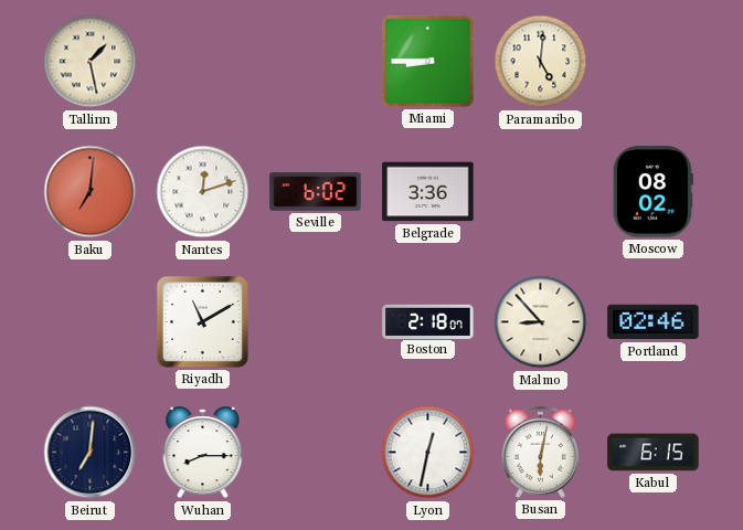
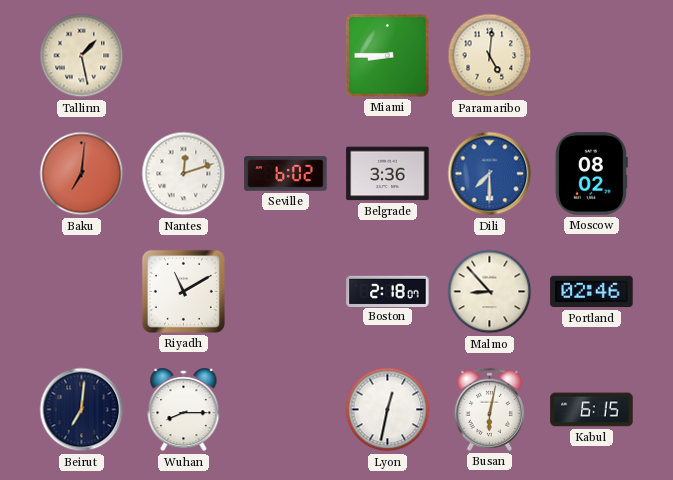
Dili: none -> 7:30 (490, 174)
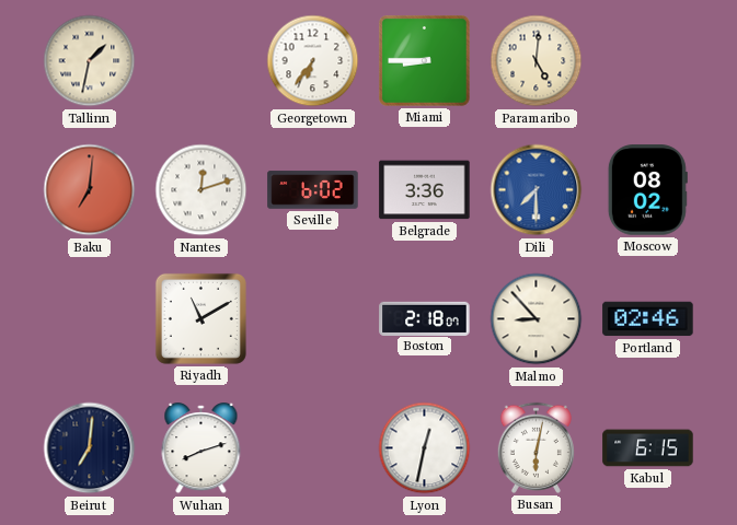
Tallinn: 1:28 -> 1:32 (90, 61)
Georgetown: none -> 6:36 (313, 61)
Wuhan: 8:15 -> 8:12 (201, 448)
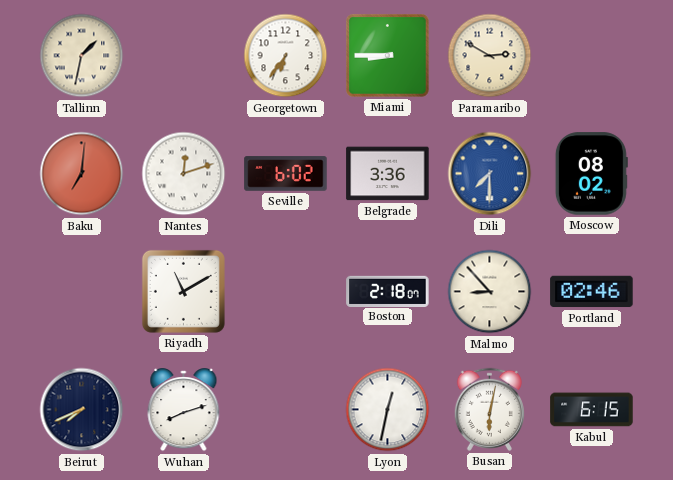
Paramaribo: 5:01 -> 2:50 (490, 56)
Beirut: 7:01 -> 7:41 (82, 410)
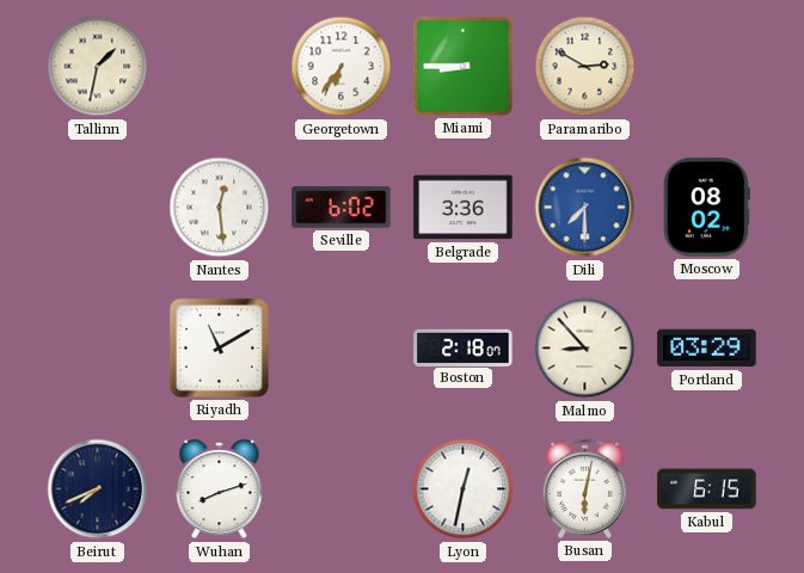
Baku: 7:01 -> none (82, 174)
Nantes: 12:12 -> 12:29 (220, 208)
Portland: 02:46 -> 03:29 (707, 349)
